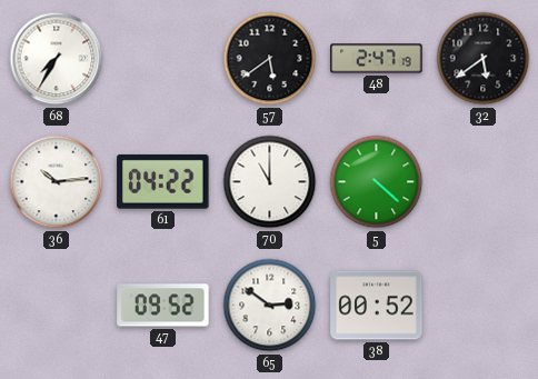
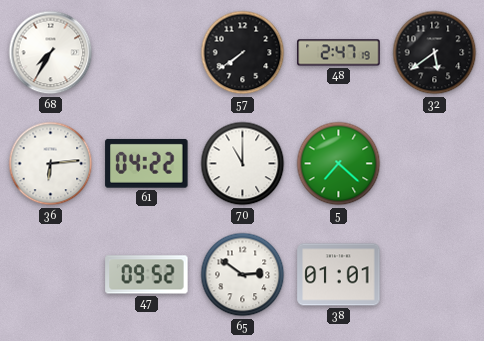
57: 5:39 -> 7:39 (243, 53)
36: 10:14 -> 6:14 (51, 164)
5: 4:22 -> 7:22 (339, 164)
38: 00:52 -> 01:01 (339, 275)
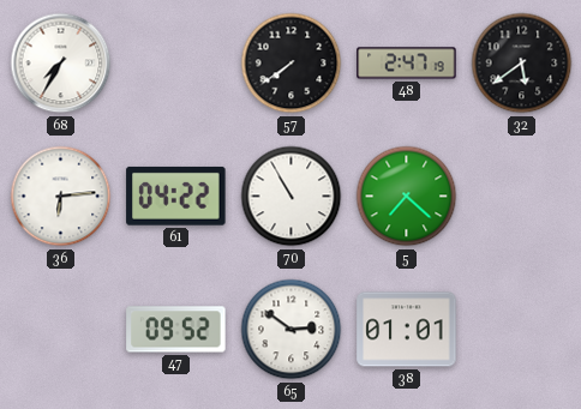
70: 11:00 -> 10:55 (292, 197)
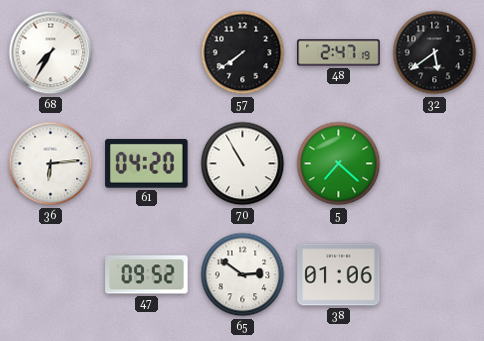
61: 04:22 -> 04:20 (147, 164)
38: 01:01 -> 01:06 (339, 275)
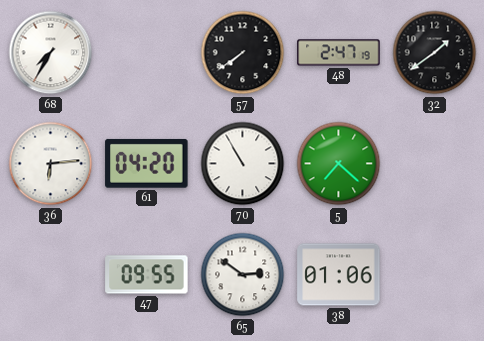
32: 5:39 -> 1:39 (435, 53)
47: 09:52 -> 09:55 (147, 275)
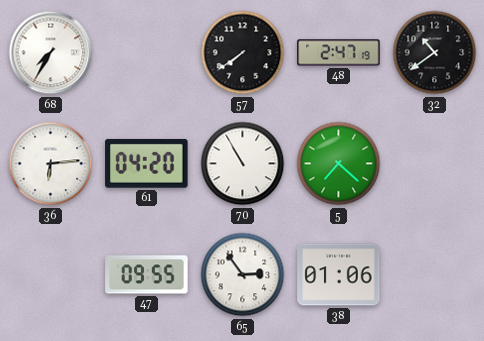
32: 1:39 -> 10:39 (435, 53)
65: 2:51 -> 2:54 (243, 275)
